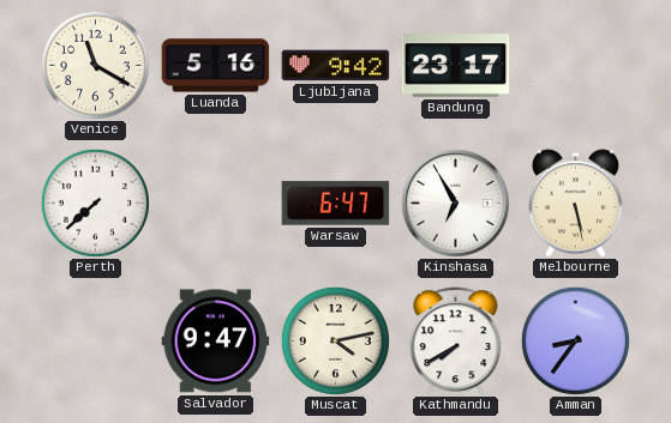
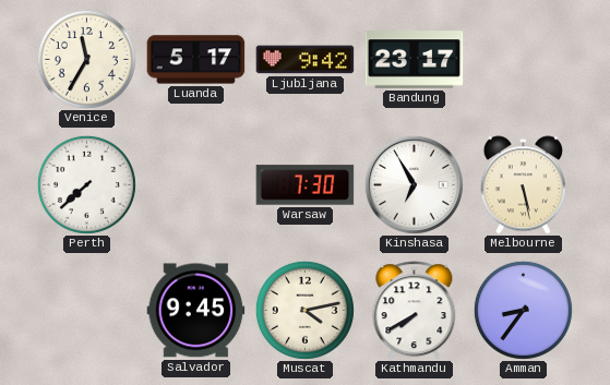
Venice: 11:20 -> 11:35 (86, 59)
Luanda: 5:16 -> 5:17 (196, 60)
Warsaw: 6:47 -> 7:30 (306, 185)
Salvador: 9:47 -> 9:45 (196, 311)
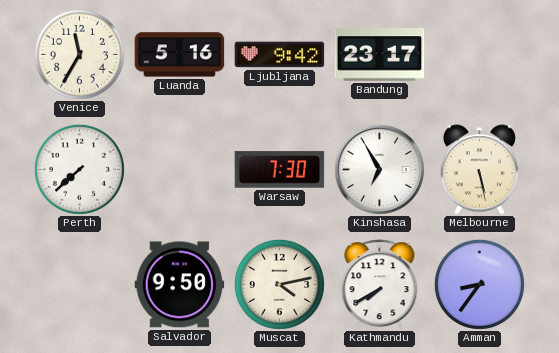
Luanda: 5:17 -> 5:16 (180, 55)
Salvador: 9:45 -> 9:50 (180, 285)
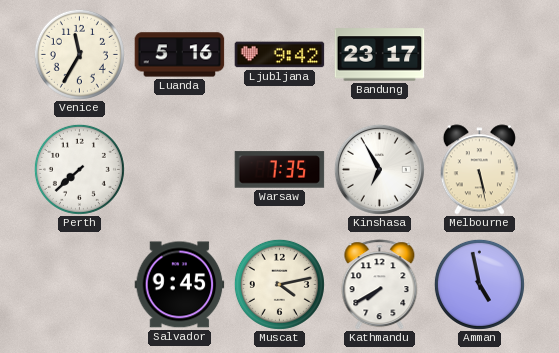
Warsaw: 7:30 -> 7:35 (280, 170)
Salvador: 9:50 -> 9:45 (180, 285)
Amman: 8:36 -> 4:58 (479, 284)
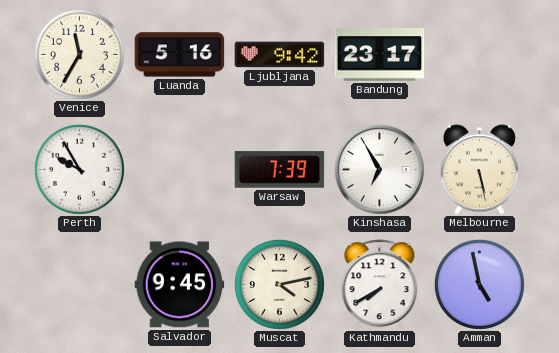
Perth: 7:38 -> 9:55 (79, 169)
Warsaw: 7:35 -> 7:39 (280, 170)
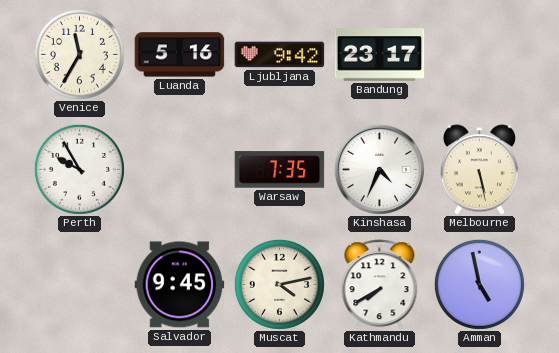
Warsaw: 7:39 -> 7:35 (280, 170)
Kinshasa: 6:55 -> 4:34 (379, 169)
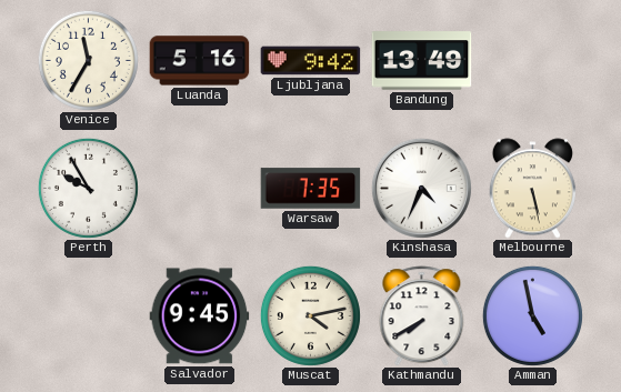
Bandung: 23:17 -> 13:49 (422, 61)
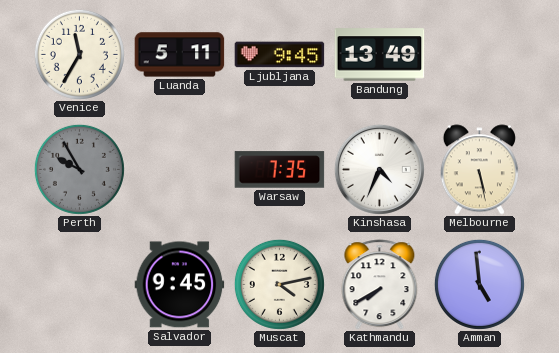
Luanda: 5:16 -> 5:11 (180, 55)
Ljubljana: 9:42 -> 9:45 (280, 55)
Perth dial: white -> grey (79, 169)
Amman: 4:58 -> 4:59 (479, 284)
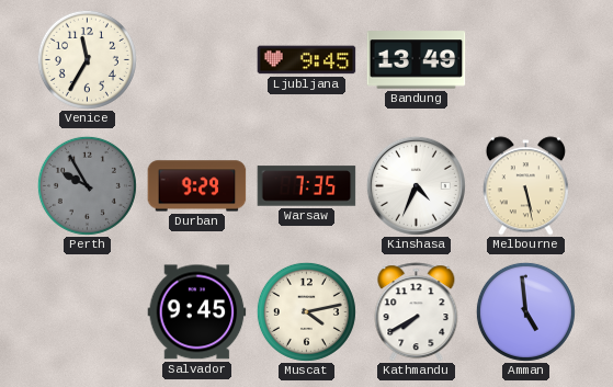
Luanda: 5:11 -> none (180, 55)
Durban: none -> 9:29 (197, 186)
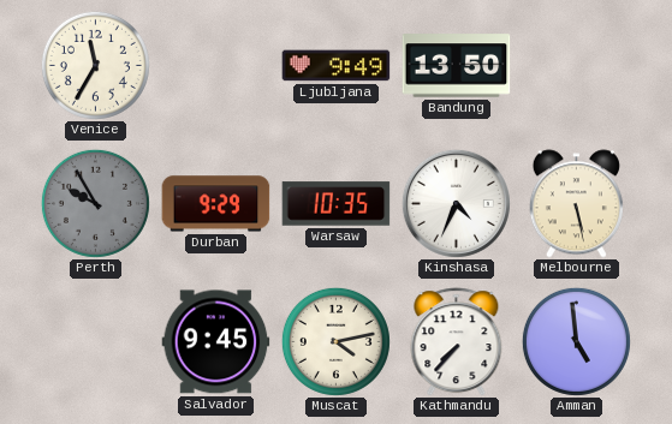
Ljubljana: 9:45 -> 9:49 (337, 66)
Bandung: 13:49 -> 13:50 (457, 66)
Warsaw: 7:35 -> 10:35 (337, 204)
Kathmandu: 7:40 -> 7:37 (457, 342)
